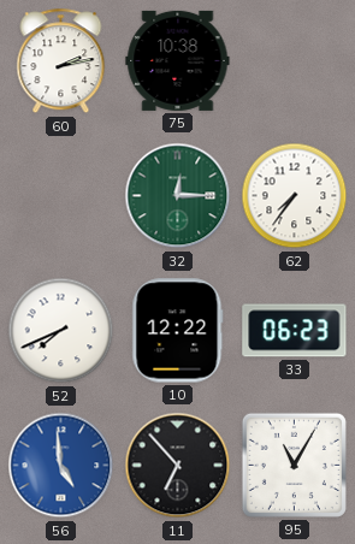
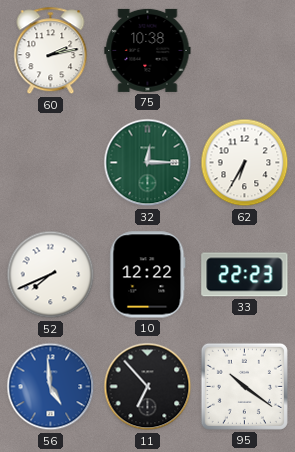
62: 7:36 -> 6:35 (245, 163)
33: 06:23 -> 22:23 (245, 275)
95: 11:05 -> 10:21 (244, 386)
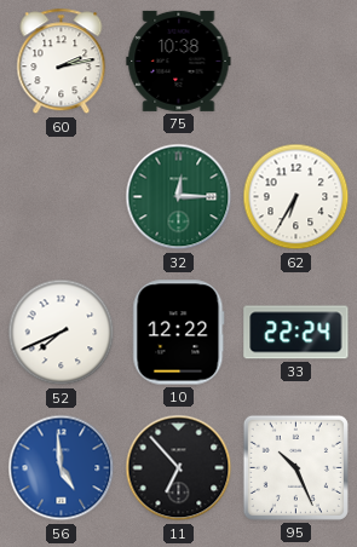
33: 22:23 -> 22:24 (296, 333)
95: 10:21 -> 10:26 (295, 467)
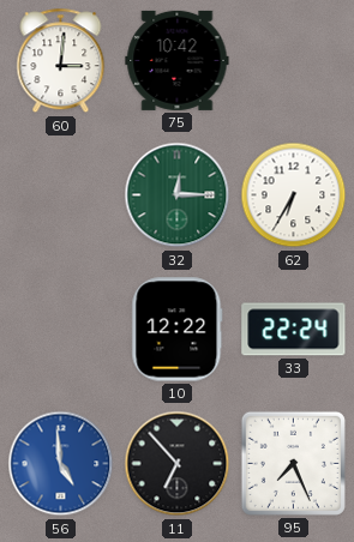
60: 2:13 -> 3:01 (61, 61)
75: 10:38 -> 10:42 (178, 60)
52: 7:41 -> none (62, 333)
95: 10:26 -> 7:26 (293, 463)
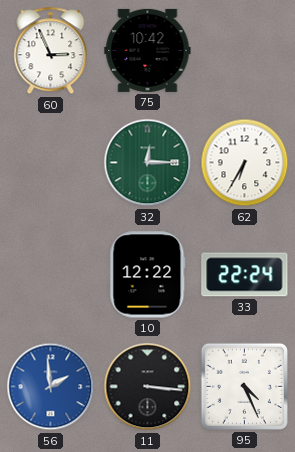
60: 3:01 -> 2:56 (51, 51)
56: 4:59 -> 1:59 (51, 387)
11: 6:53 -> 3:16 (148, 387)
95: 7:26 -> 4:26 (244, 386)
